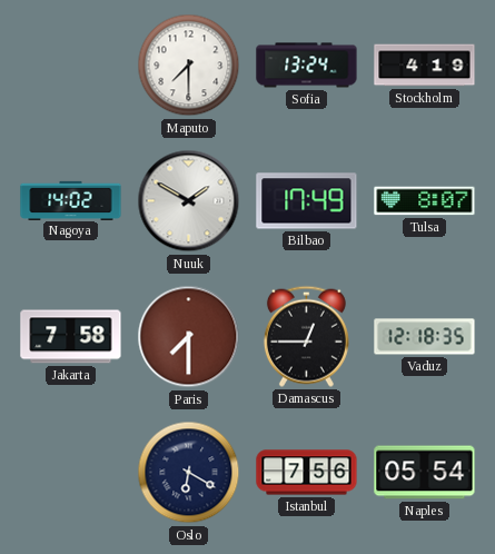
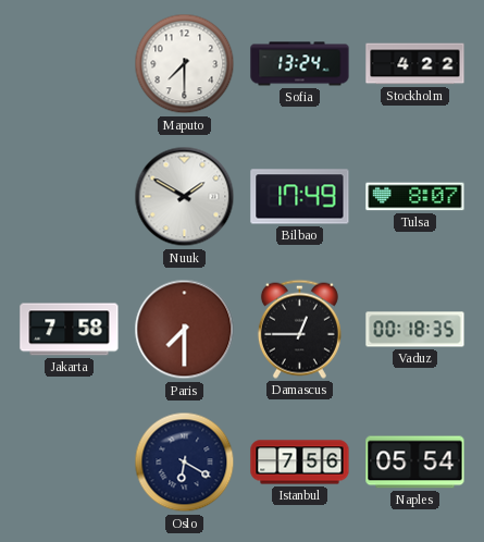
Stockholm: 4:19 -> 4:22 (415, 64)
Nagoya: 14:02 -> none (71, 200)
Vaduz: 12:18 -> 00:18 (415, 330)
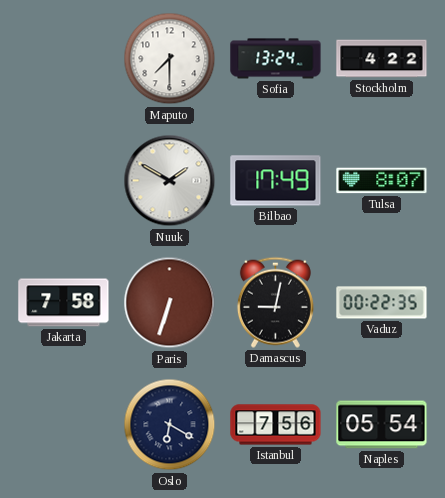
Paris: 7:30 -> 6:33 (170, 303)
Damascus: 12:45 -> 9:02 (275, 302)
Vaduz: 00:18 -> 00:22 (382, 303)
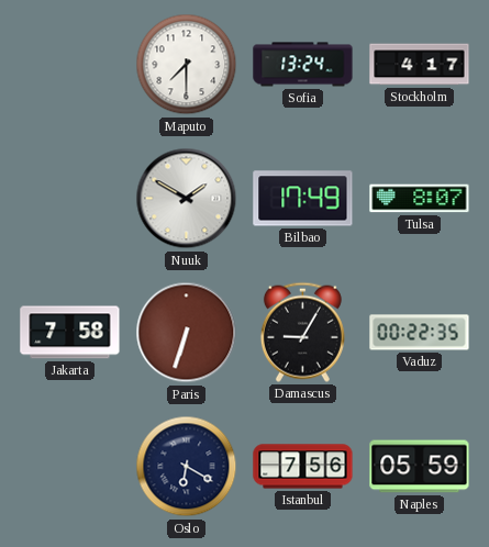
Stockholm: 4:22 -> 4:17 (420, 65)
Damascus: 9:02 -> 9:05 (302, 332)
Naples: 05:54 -> 05:59 (420, 467)
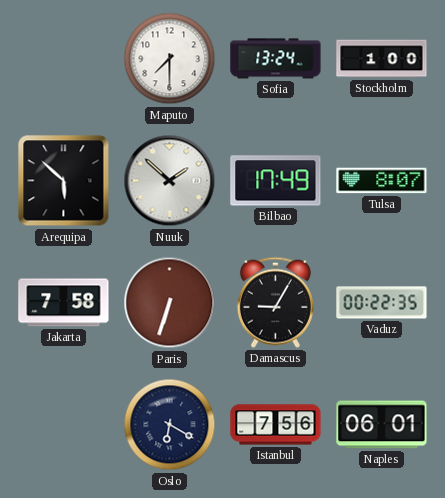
Stockholm: 4:17 -> 1:00 (382, 59)
Arequipa: none -> 5:52 (64, 181)
Nuuk: 1:50 -> 1:52 (170, 181)
Naples: 05:59 -> 06:01 (382, 425)
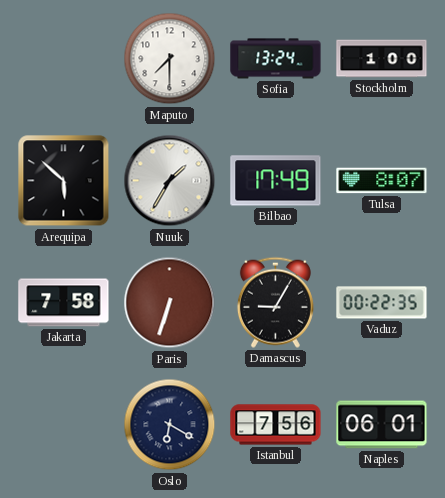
Nuuk: 1:52 -> 1:35 (170, 181)
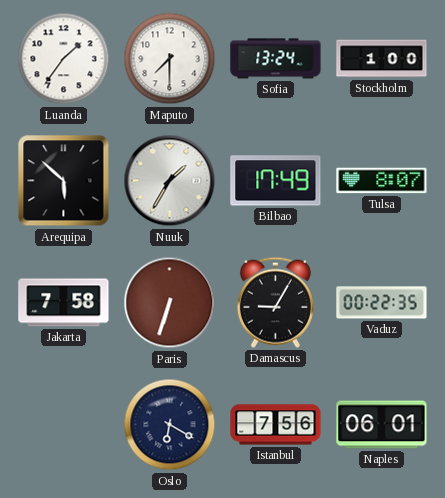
Luanda: none -> 1:36 (64, 59)
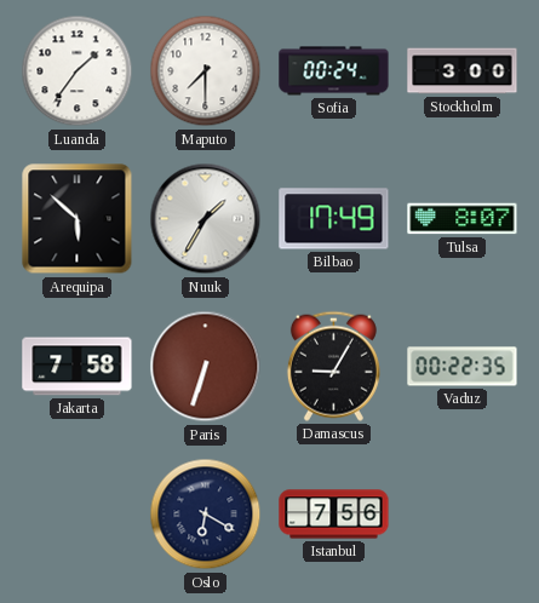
Sofia: 13:24 -> 00:24 (334, 71)
Stockholm: 1:00 -> 3:00 (463, 71)
Naples: 06:01 -> none (382, 425)
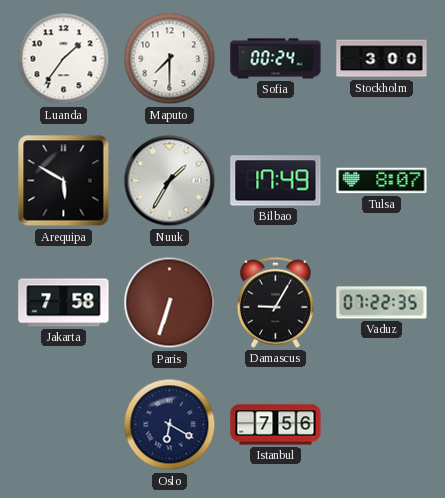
Arequipa: 5:52 -> 5:50 (64, 181)
Vaduz: 00:22 -> 07:22 (382, 303)
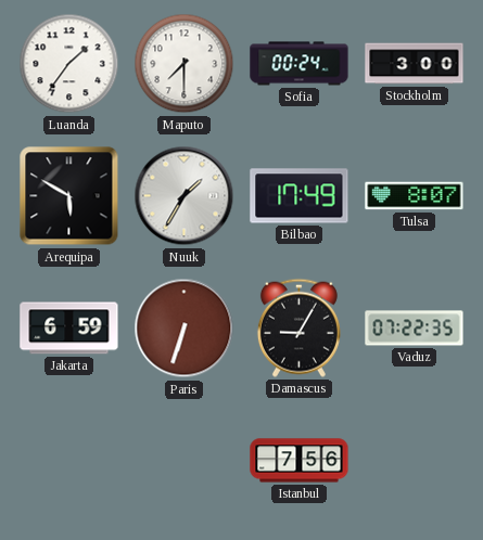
Jakarta: 7:58 -> 6:59 (69, 329)
Oslo: 6:20 -> none (170, 425)
